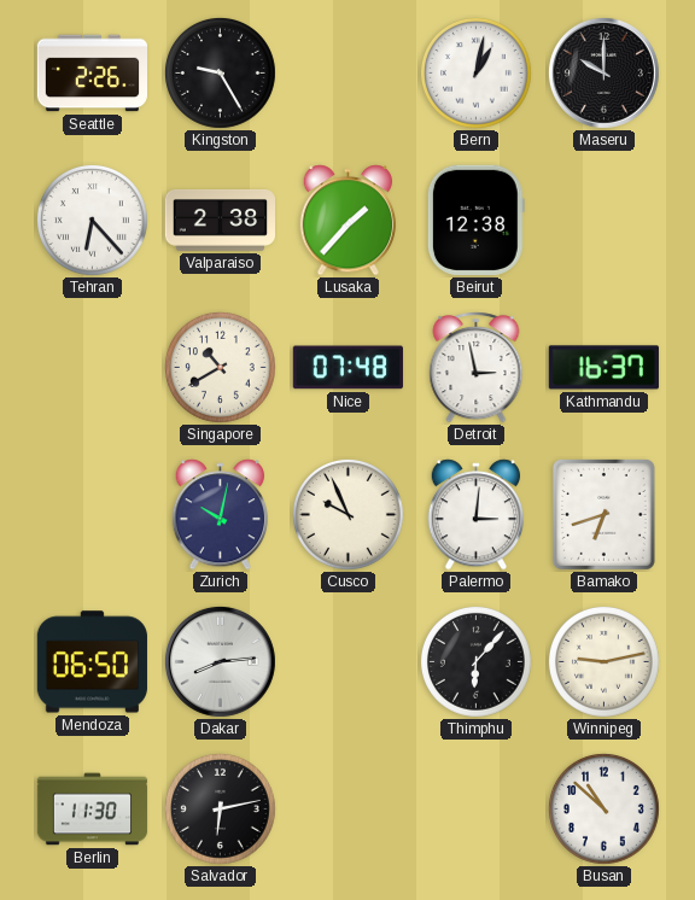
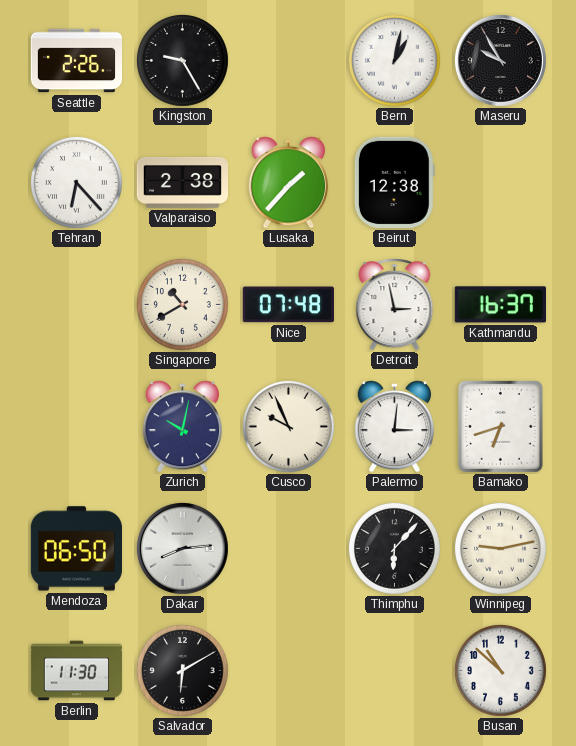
Maseru: 10:00 -> 9:55 (500, 60)
Salvador: 6:13 -> 6:10 (182, 670)
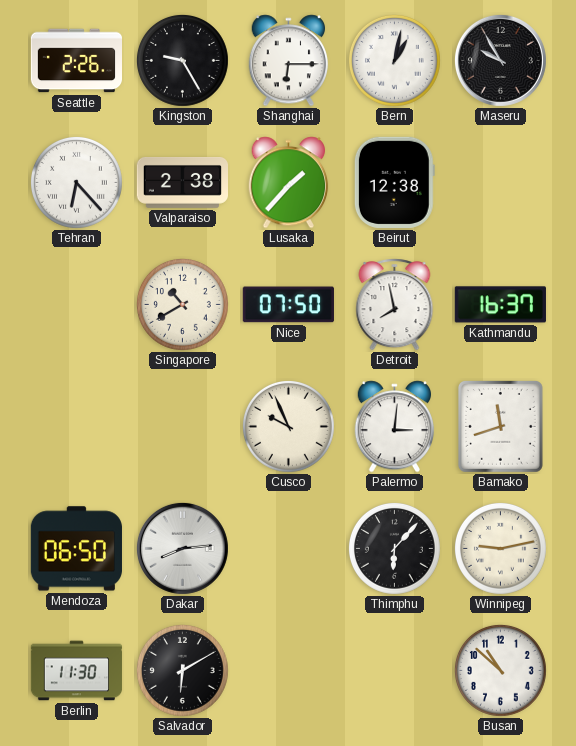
Shanghai: none -> 6:15 (289, 61)
Nice: 07:48 -> 07:50 (288, 305)
Detroit: 2:58 -> 7:58 (395, 305)
Zurich: 10:02 -> none (183, 427)
Bamako: 6:42 -> 11:42 (500, 427)
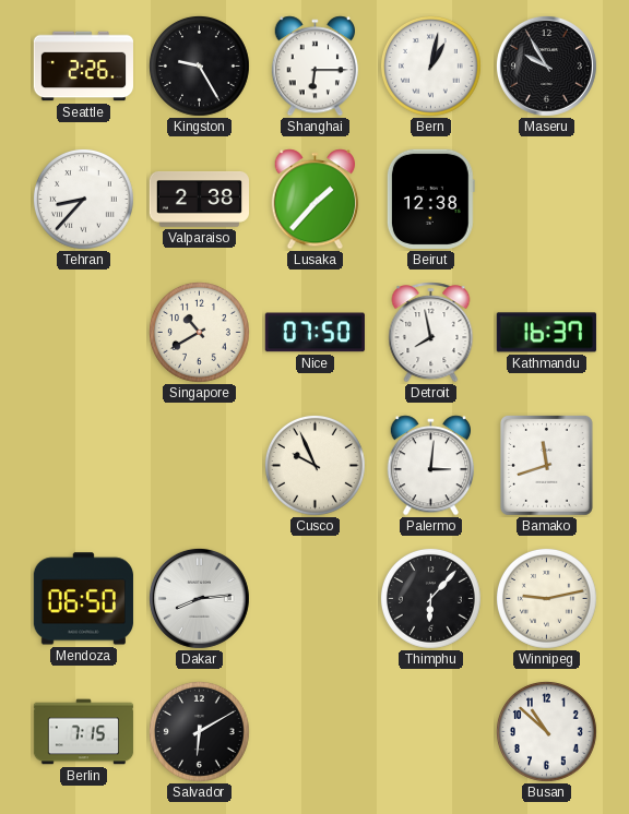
Tehran: 6:23 -> 8:37 (83, 199)
Berlin: 11:30 -> 7:15 (84, 732)
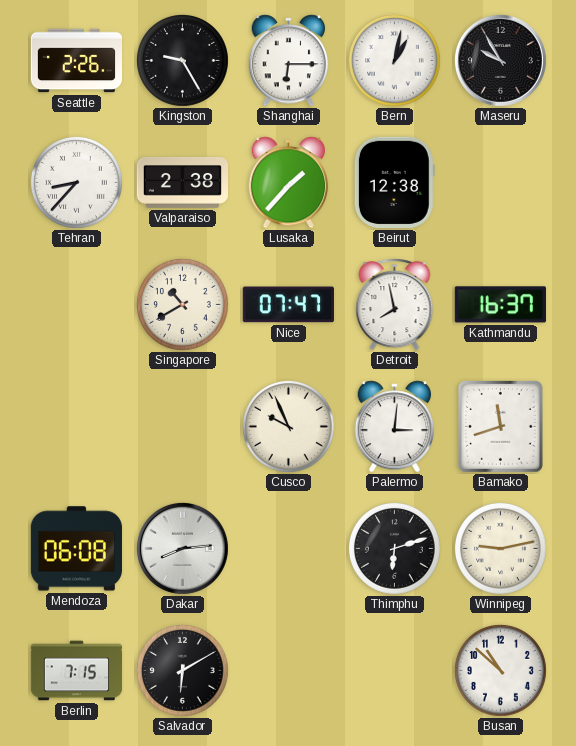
Nice: 07:50 -> 07:47 (288, 305)
Mendoza: 06:50 -> 06:08 (76, 549)
Thimphu: 6:07 -> 6:12 (394, 548)
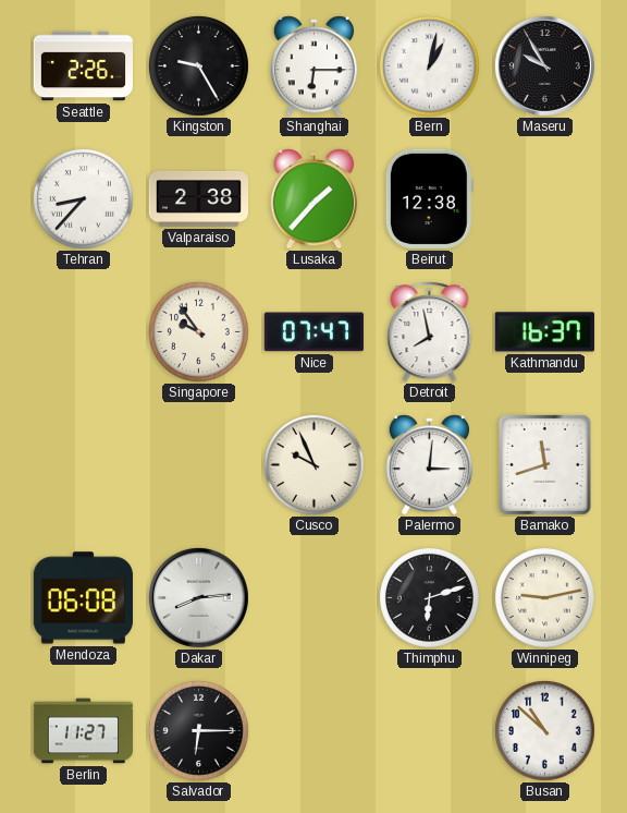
Singapore: 10:40 -> 9:54 (198, 331)
Berlin: 7:15 -> 11:27 (84, 731)
Salvador: 6:10 -> 6:15 (198, 730)
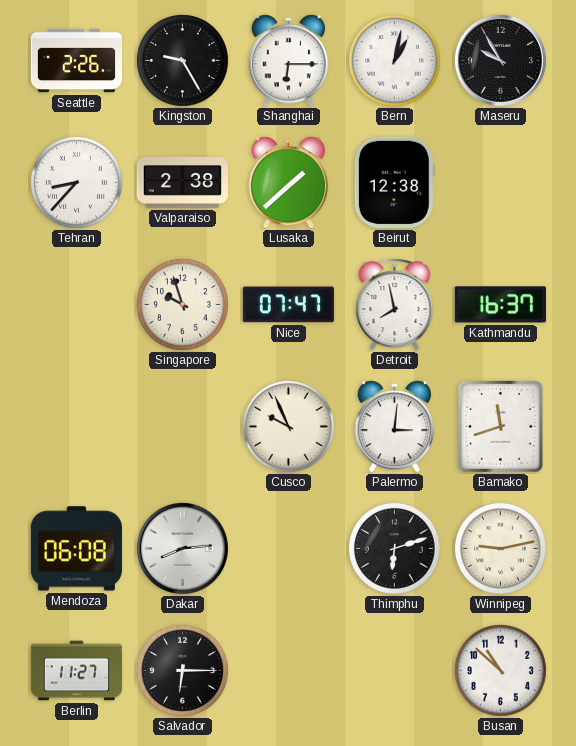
Lusaka: 1:37 -> 1:38 (289, 183)
Singapore: 9:54 -> 9:57 (182, 304)
